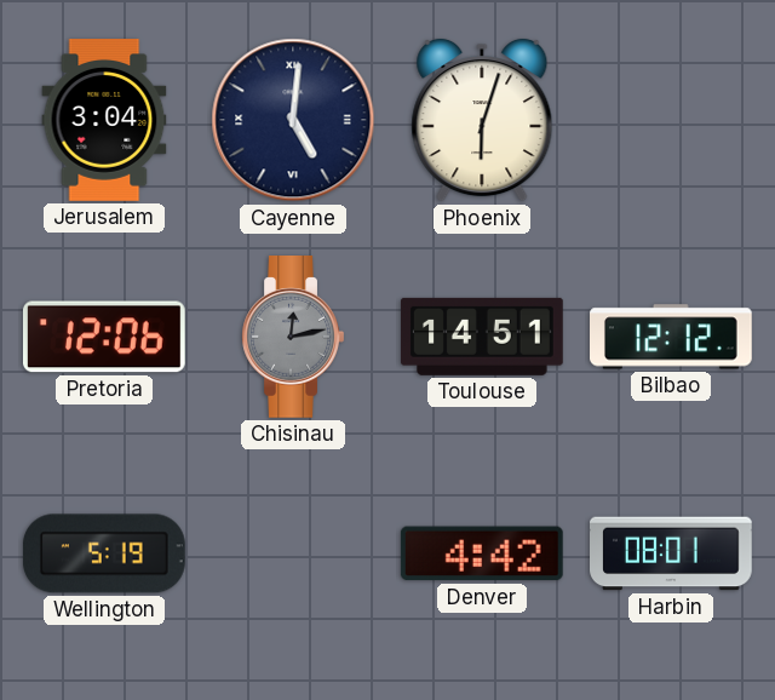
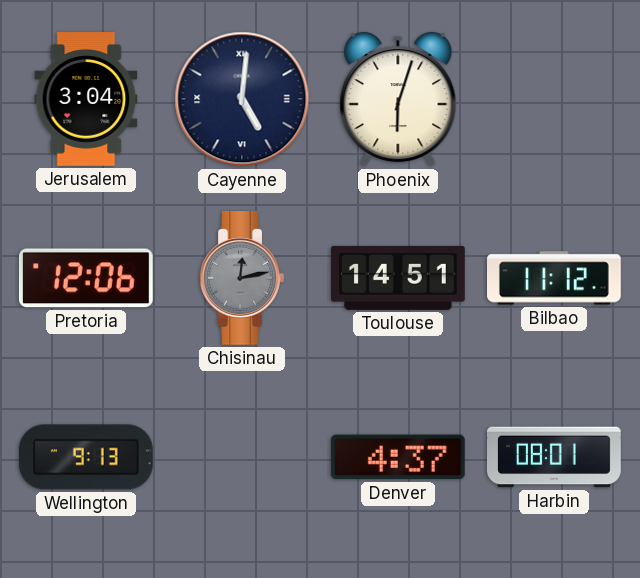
Bilbao: 12:12 -> 11:12 (555, 278)
Wellington: 5:19 -> 9:13 (86, 457)
Denver: 4:42 -> 4:37 (398, 457)
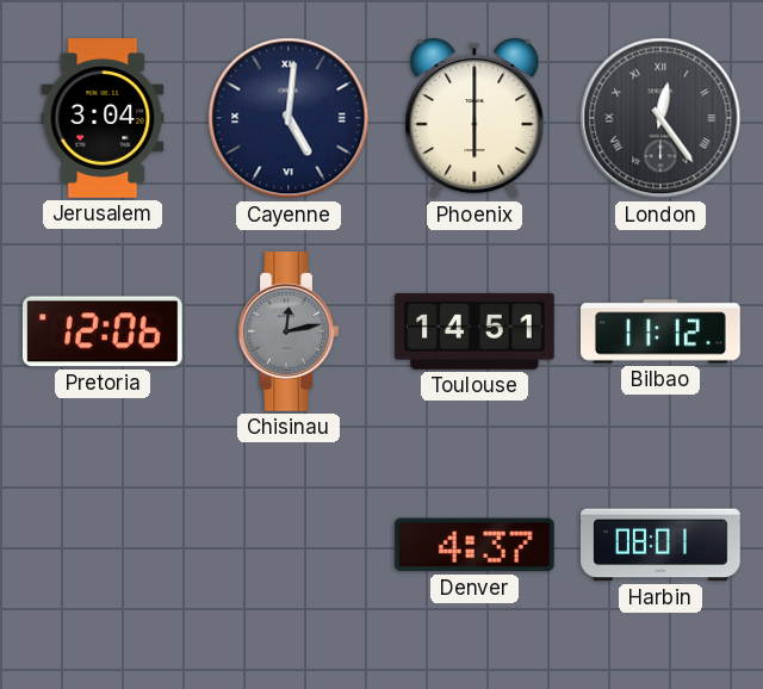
Phoenix: 6:03 -> 6:00 (474, 118)
London: none -> 12:24 (660, 118)
Wellington: 9:13 -> none (86, 457)
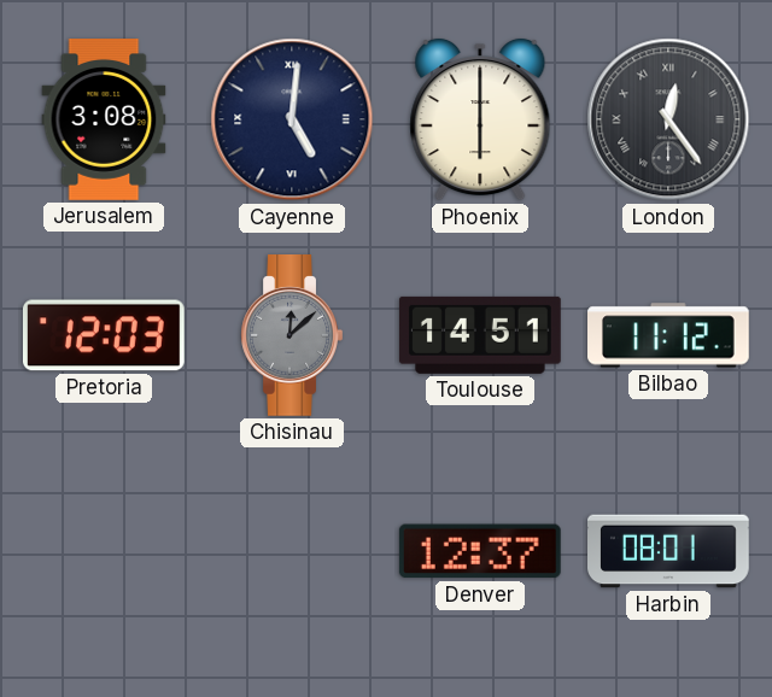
Jerusalem: 3:04 -> 3:08 (104, 121)
Pretoria: 12:06 -> 12:03 (104, 335)
Chisinau: 12:13 -> 12:08 (292, 336)
Denver: 4:37 -> 12:37 (480, 551)
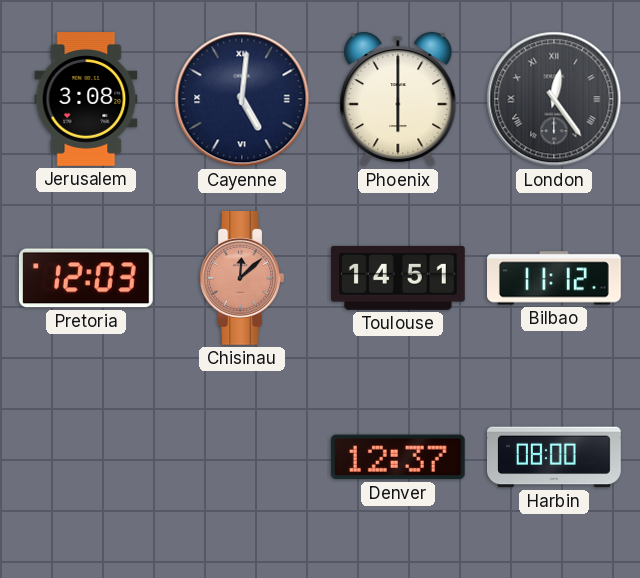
Chisinau dial: grey -> salmon (242, 279)
Harbin: 08:01 -> 08:00 (555, 457)
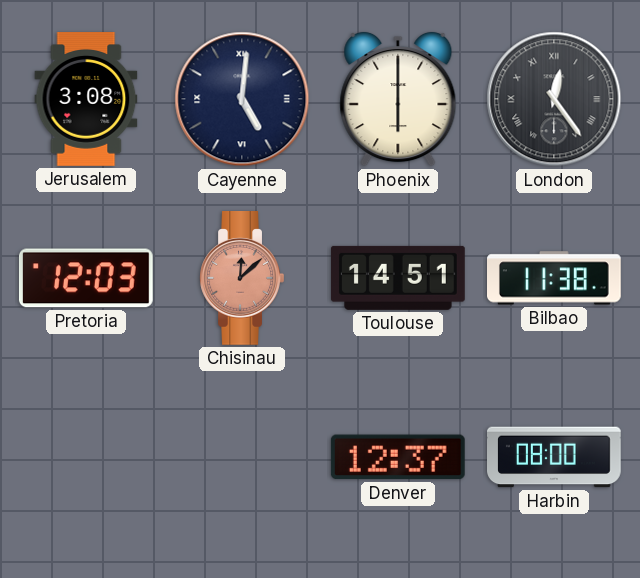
Bilbao: 11:12 -> 11:38 (555, 278)
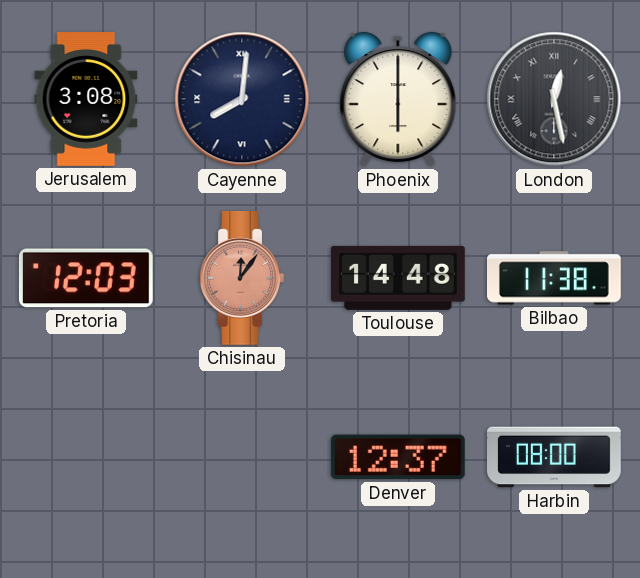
Cayenne: 5:01 -> 8:01 (242, 99)
London: 12:24 -> 12:28 (554, 99)
Chisinau: 12:08 -> 12:06 (242, 279)
Toulouse: 14:51 -> 14:48 (398, 278)
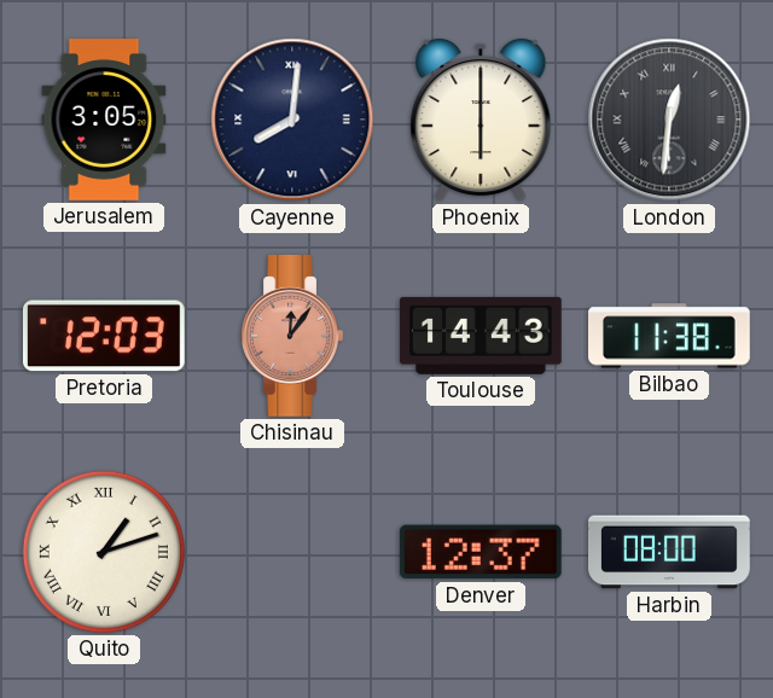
Jerusalem: 3:08 -> 3:05 (104, 121)
London: 12:28 -> 12:31 (669, 120)
Toulouse: 14:48 -> 14:43 (481, 336)
Quito: none -> 1:12 (104, 552)
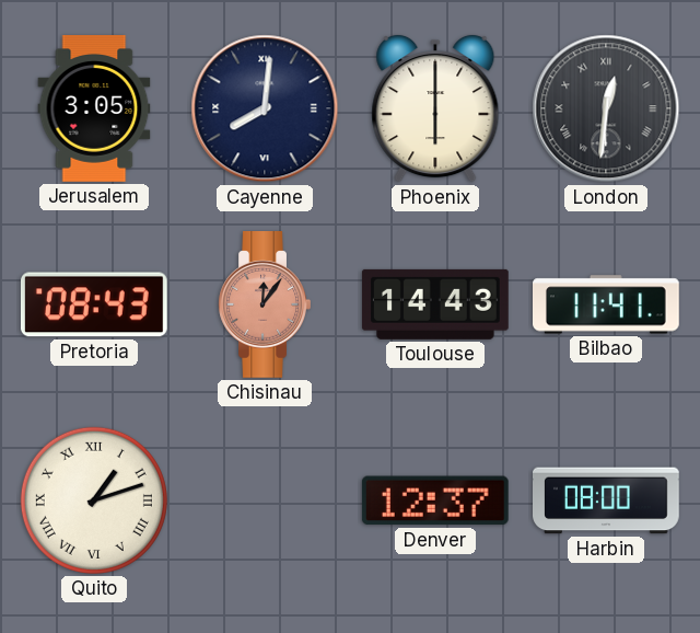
Pretoria: 12:03 -> 08:43 (94, 304)
Bilbao: 11:38 -> 11:41 (607, 304)
